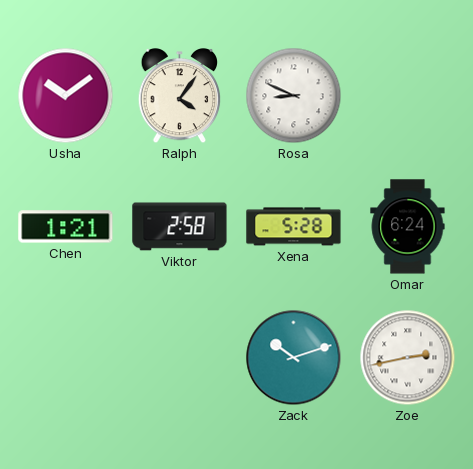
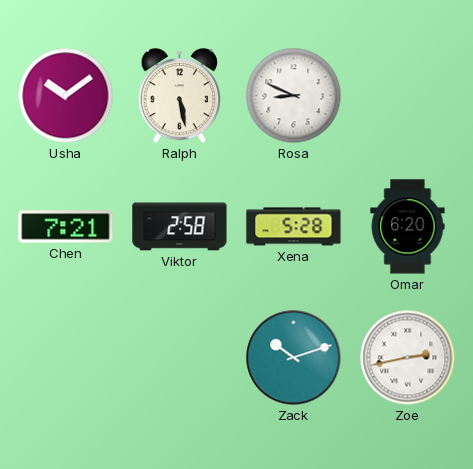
Ralph: 4:06 -> 5:28 (180, 97)
Chen: 1:21 -> 7:21 (66, 227)
Omar: 6:24 -> 6:20 (408, 227)
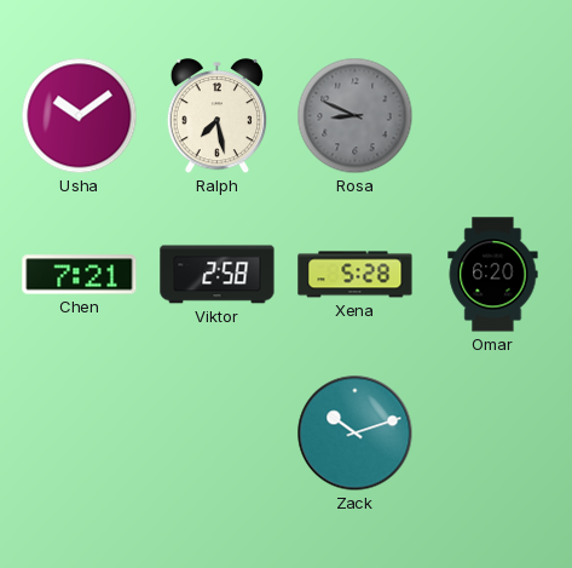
Ralph: 5:28 -> 7:28 (218, 117)
Rosa dial: white -> grey (356, 116)
Zoe: 2:43 -> none (408, 358)
